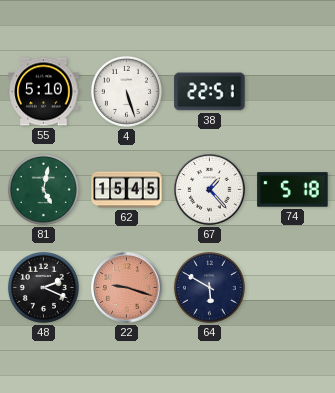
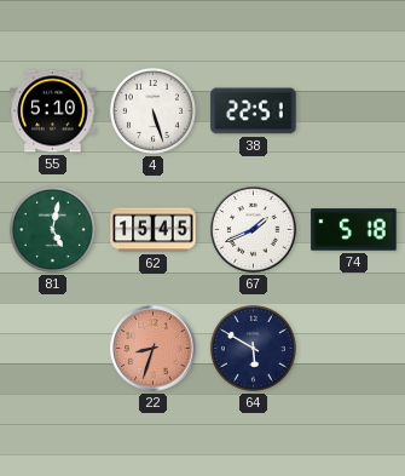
67: 1:23 -> 1:41 (254, 230)
48: 2:19 -> none (43, 287)
22: 9:18 -> 8:33 (154, 349)
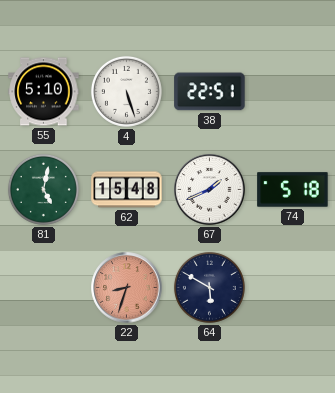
62: 15:45 -> 15:48 (127, 190)
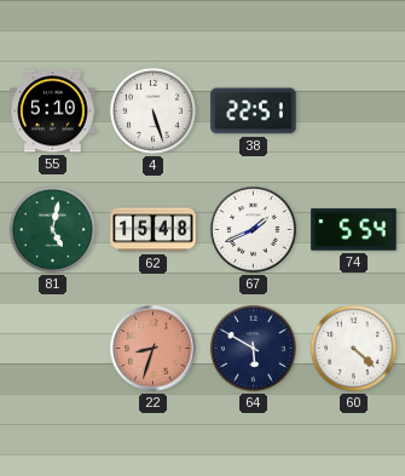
74: 5:18 -> 5:54 (354, 230)
60: none -> 4:22 (353, 348)
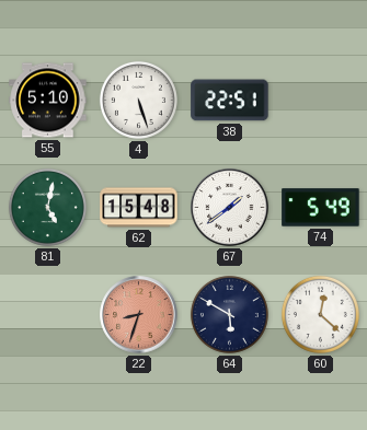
67: 1:41 -> 1:39 (230, 208)
74: 5:54 -> 5:49 (321, 208)
60: 4:22 -> 12:22 (320, 314)
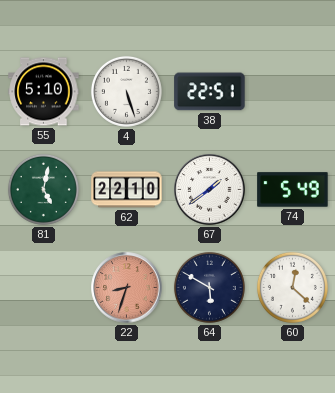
62: 15:48 -> 22:10 (127, 190)
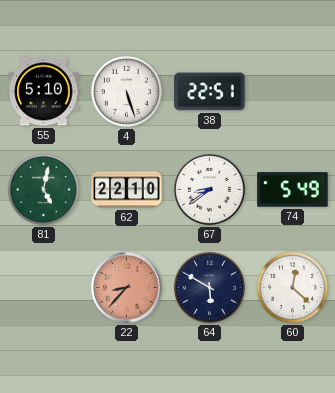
67: 1:39 -> 8:39 (210, 190)
22: 8:33 -> 8:37 (127, 288)
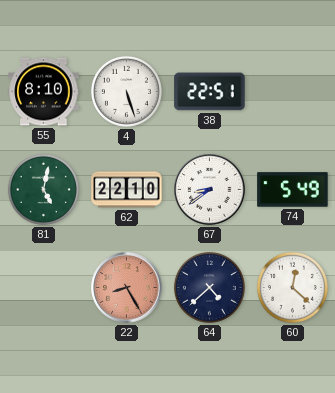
55: 5:10 -> 8:10 (44, 92)
22: 8:37 -> 8:25 (127, 288)
64: 5:50 -> 4:38 (209, 287)
